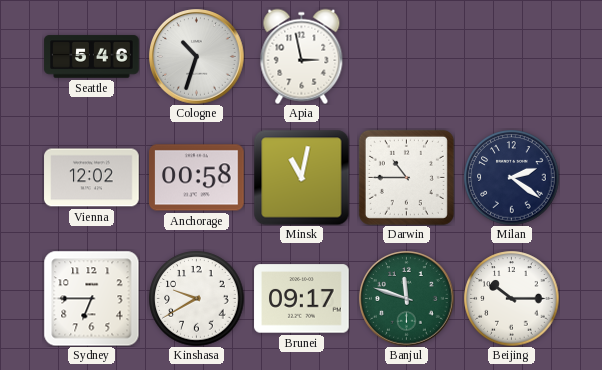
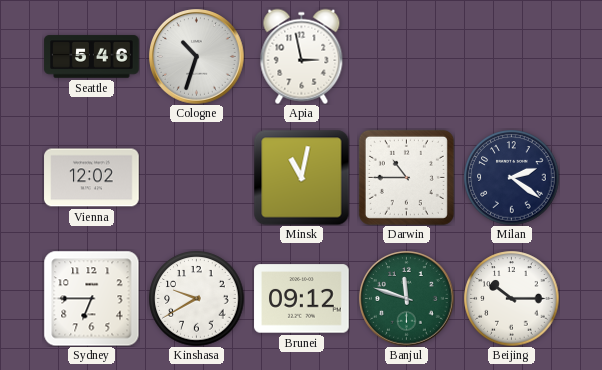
Anchorage: 00:58 -> none (197, 178)
Brunei: 09:17 -> 09:12 (302, 299)
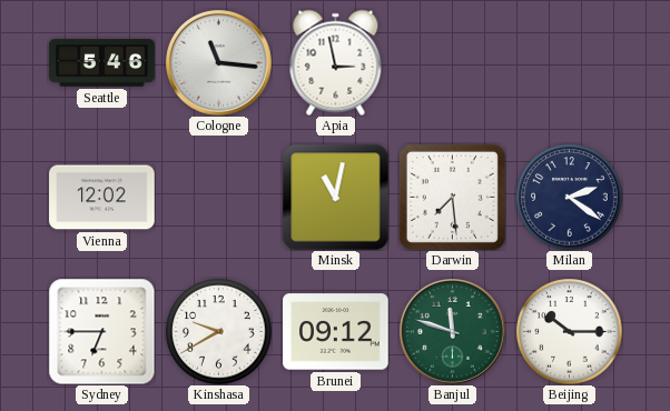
Cologne: 10:33 -> 11:16 (219, 63)
Darwin: 10:45 -> 7:29 (452, 197)
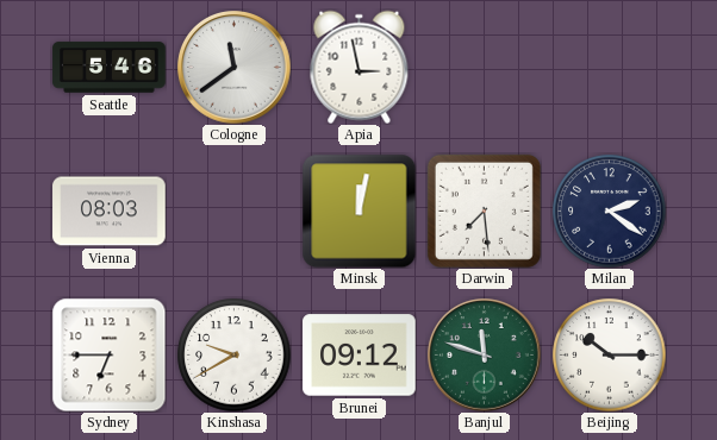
Cologne: 11:16 -> 11:39 (235, 68)
Vienna: 12:02 -> 08:03 (110, 212)
Minsk: 11:02 -> 12:02 (358, 210)
